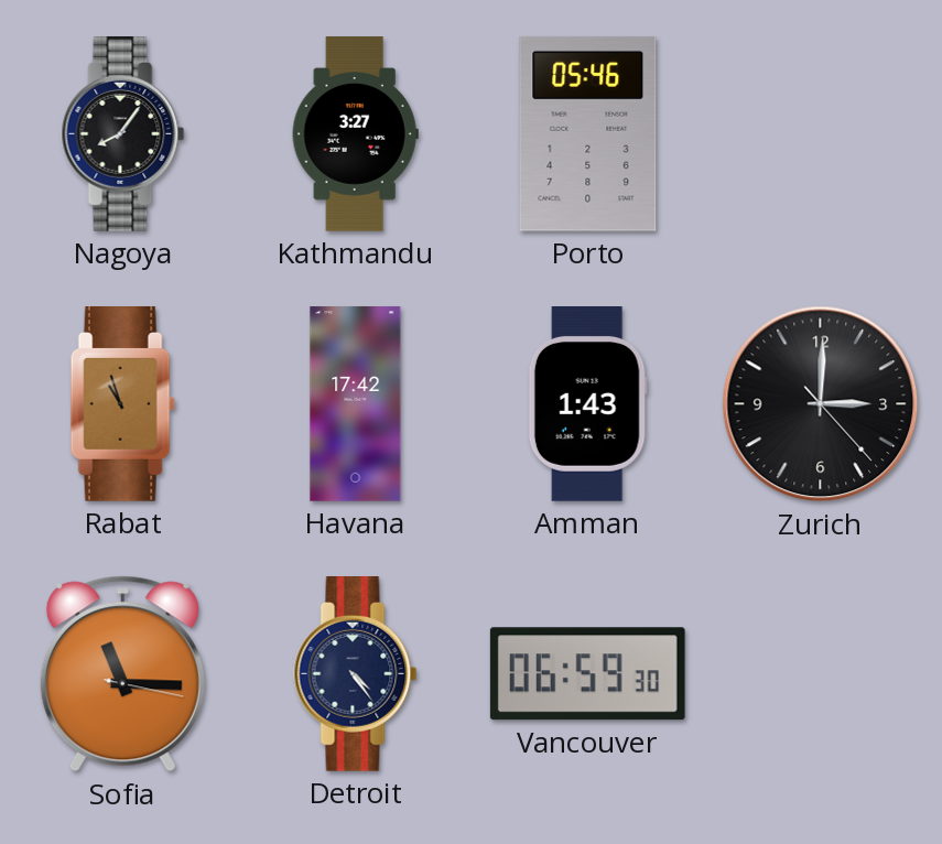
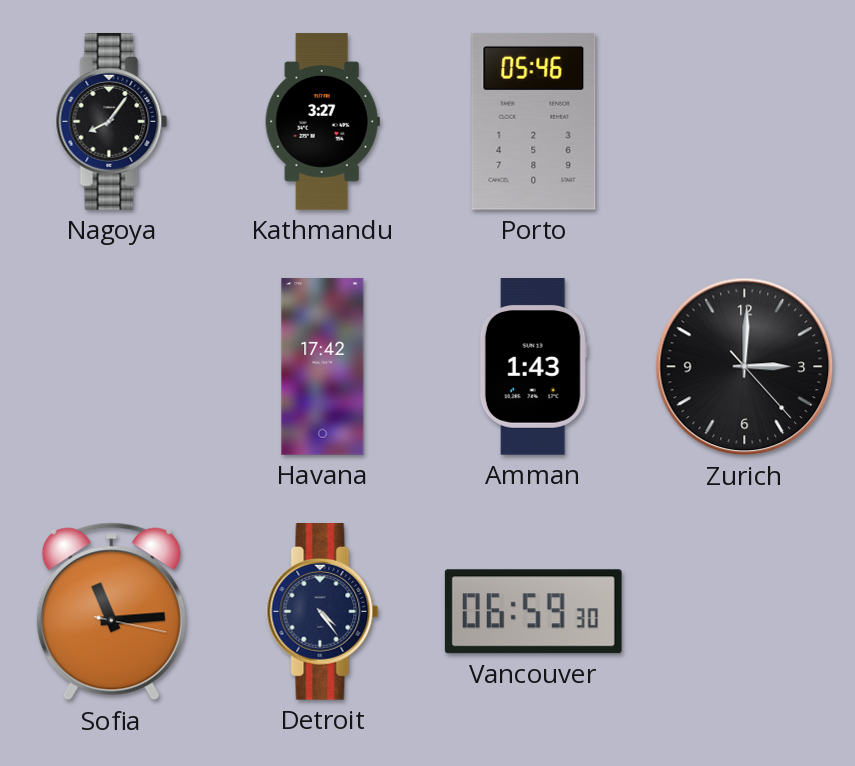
Rabat: 10:57 -> none (122, 404)
Sofia: 11:15 -> 11:14 (111, 612)
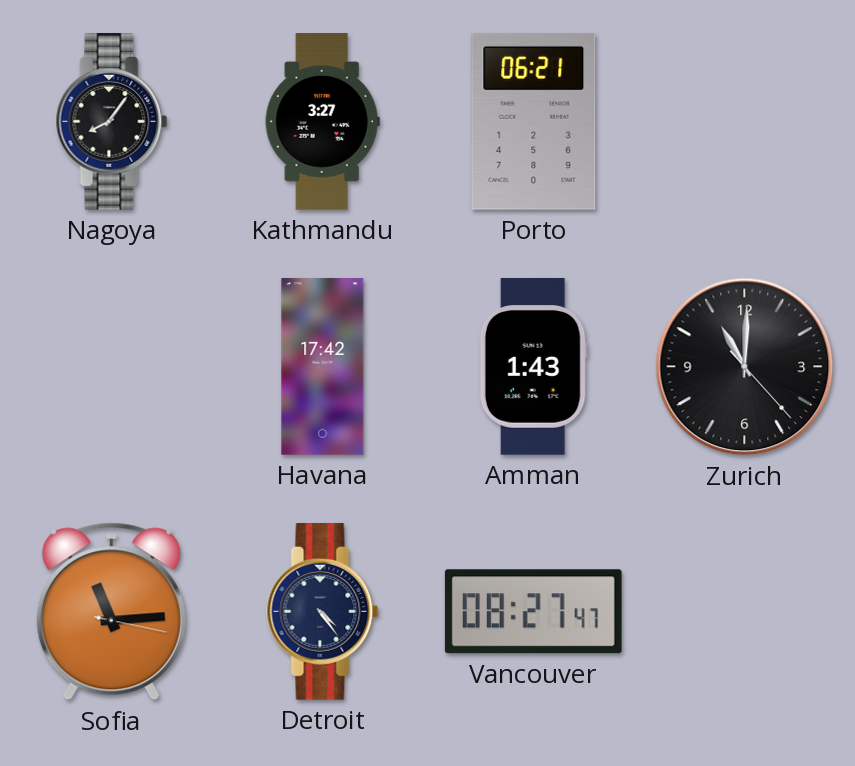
Porto: 05:46 -> 06:21 (534, 121)
Zurich: 3:00 -> 11:00 (745, 367)
Vancouver: 06:59 -> 08:27 (533, 612)
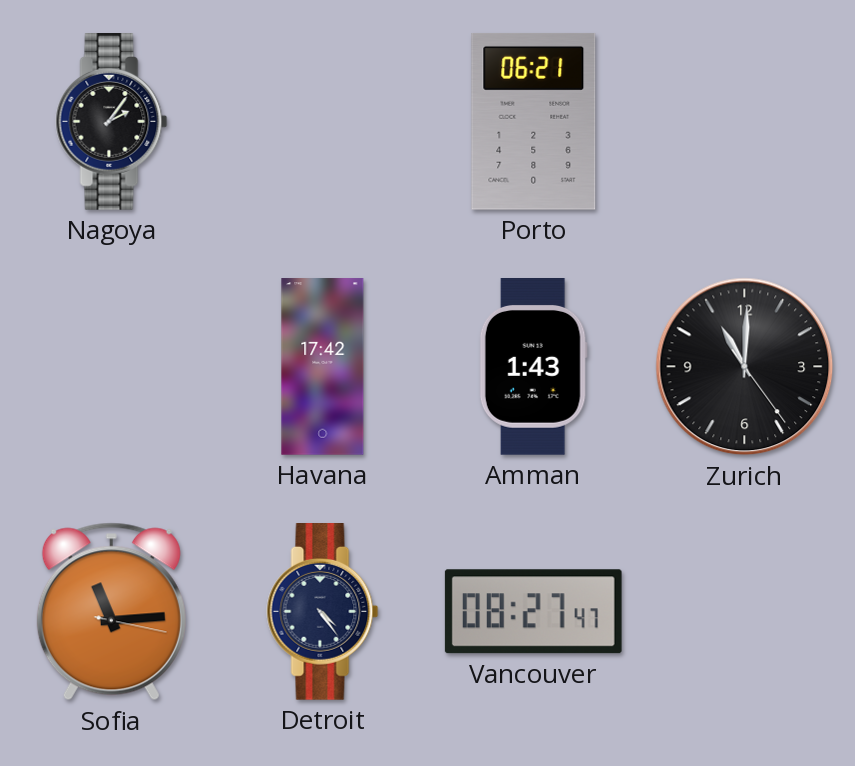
Nagoya: 8:06 -> 2:06 (112, 122)
Kathmandu: 3:27 -> none (322, 122)
Zurich: 11:00:23 -> 11:00:24 (745, 367)
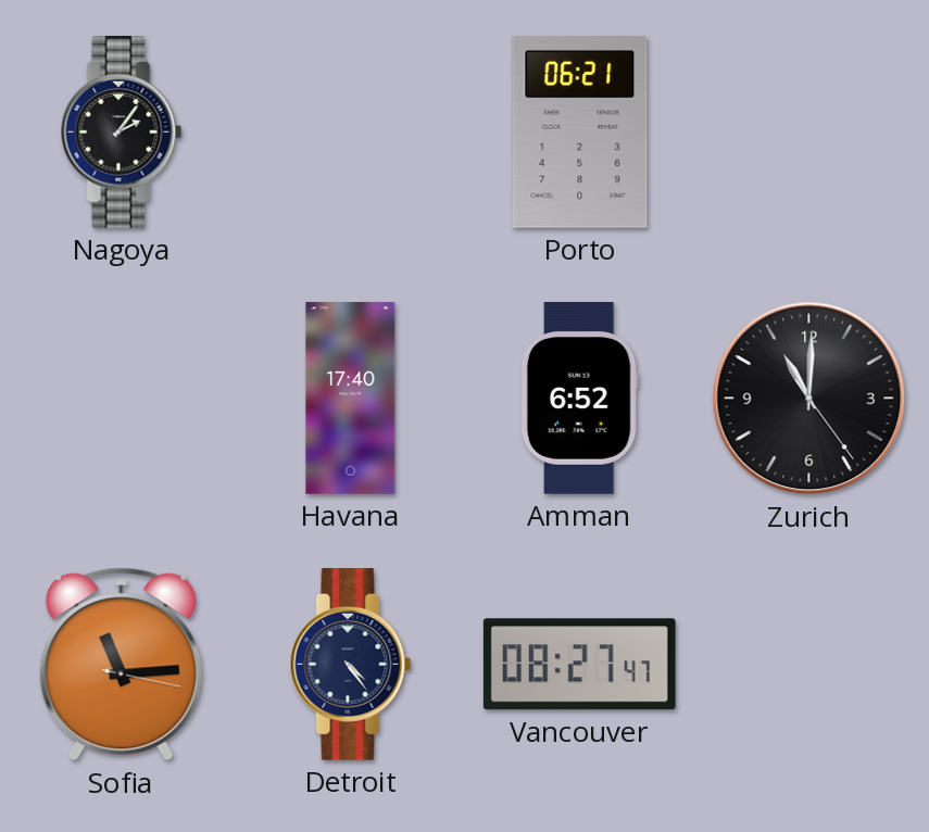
Havana: 17:42 -> 17:40 (351, 399)
Amman: 1:43 -> 6:52 (579, 399)
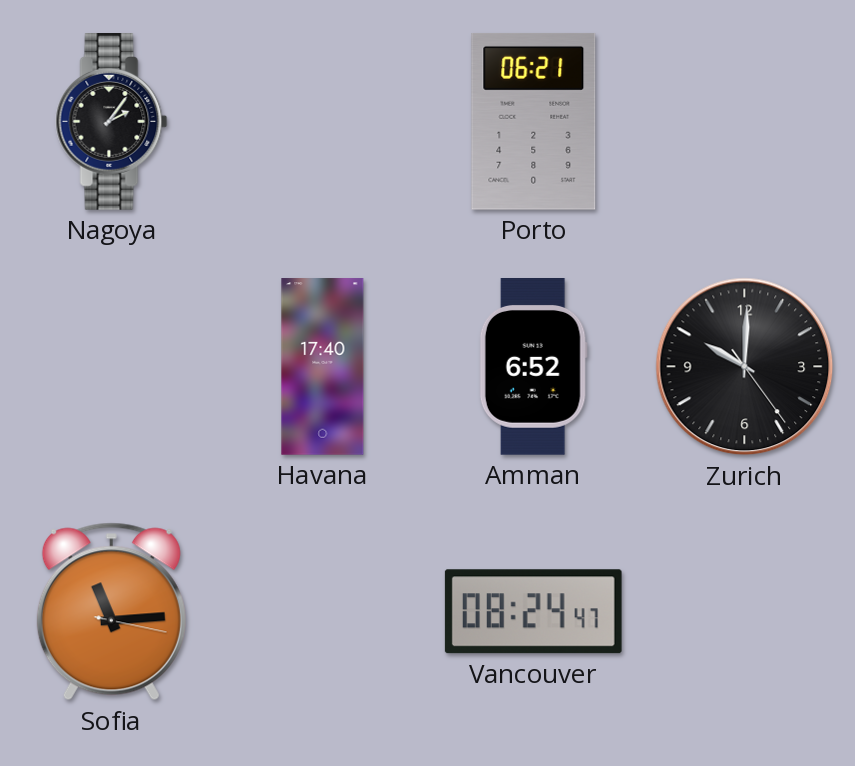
Zurich: 11:00 -> 10:00 (745, 367)
Detroit: 4:24 -> none (351, 665)
Vancouver: 08:27 -> 08:24 (533, 612)
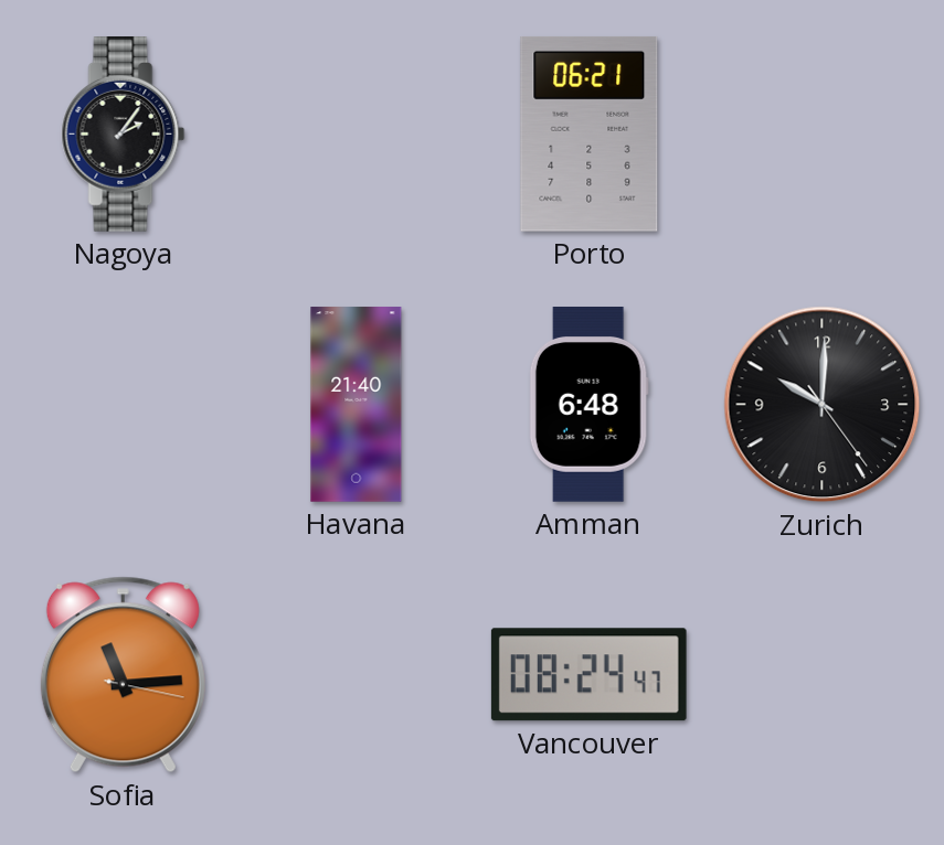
Havana: 17:40 -> 21:40 (357, 405)
Amman: 6:52 -> 6:48 (588, 405)
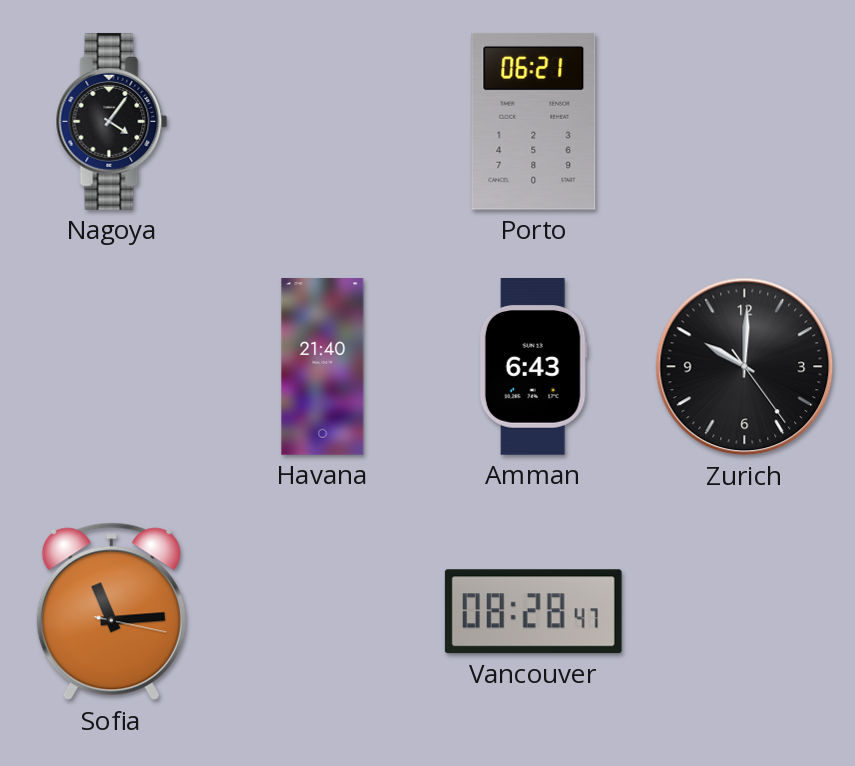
Nagoya: 2:06 -> 4:06 (112, 122)
Amman: 6:48 -> 6:43 (533, 367)
Vancouver: 08:24 -> 08:28 (533, 612)
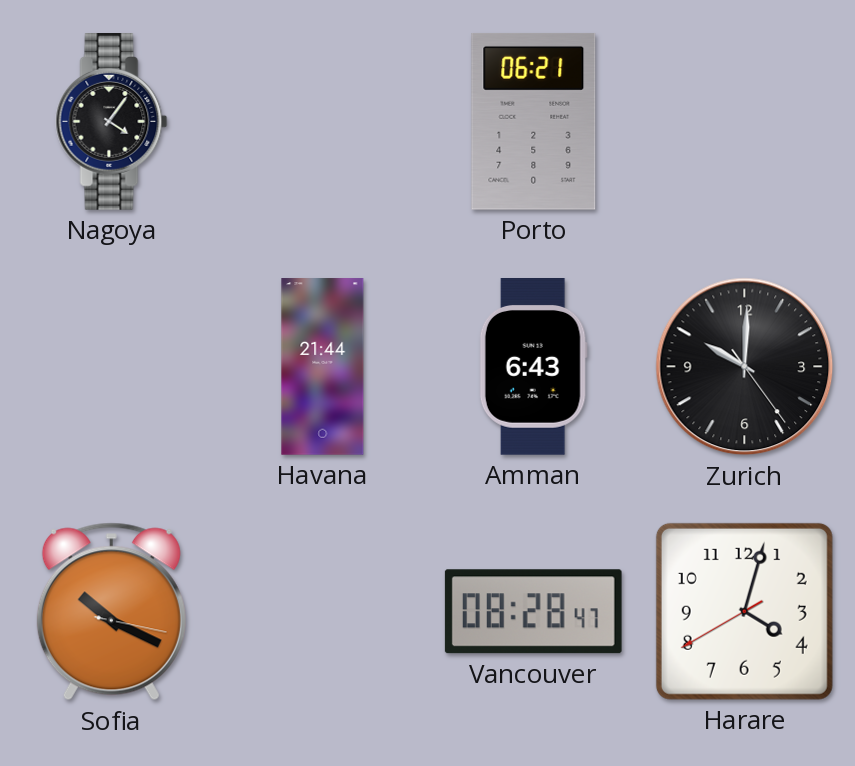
Havana: 21:40 -> 21:44 (323, 367)
Sofia: 11:14 -> 10:19 (111, 612)
Harare: none -> 4:02 (744, 611)
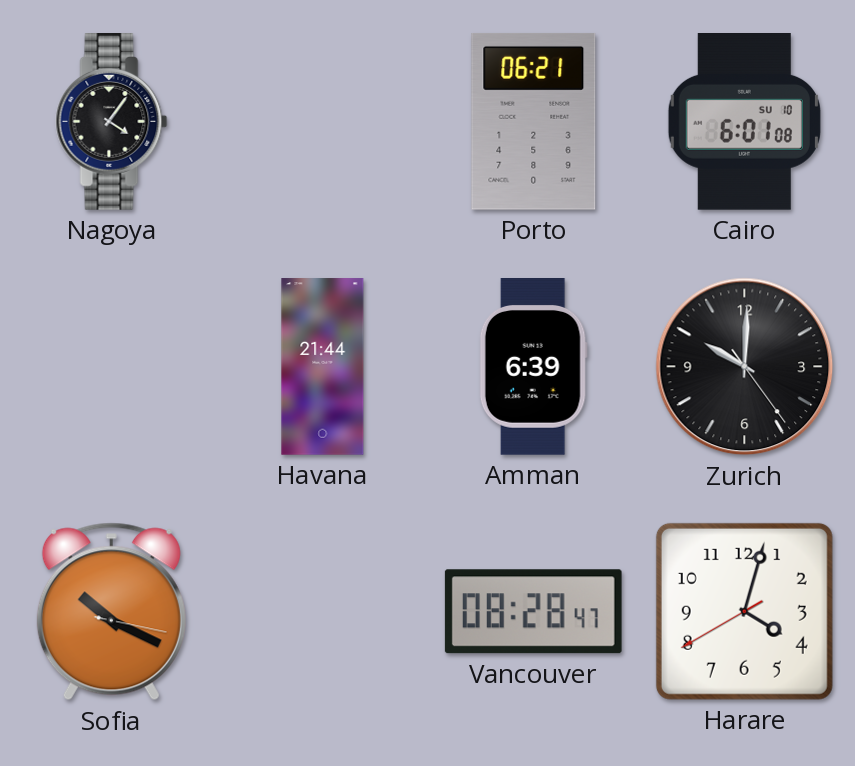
Cairo: none -> 6:01 (744, 122)
Amman: 6:43 -> 6:39 (533, 367)
